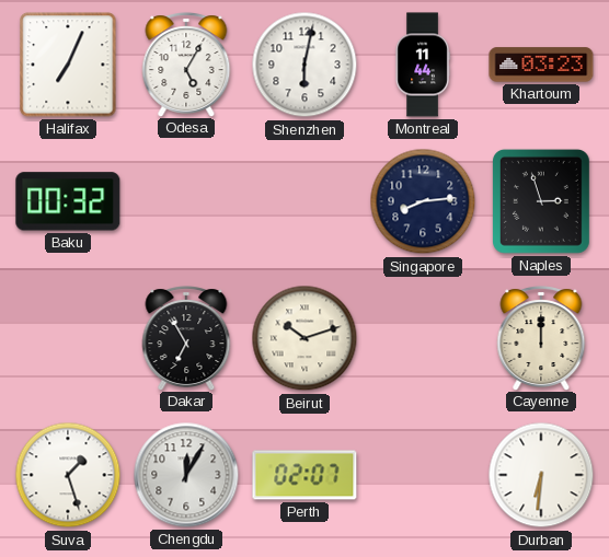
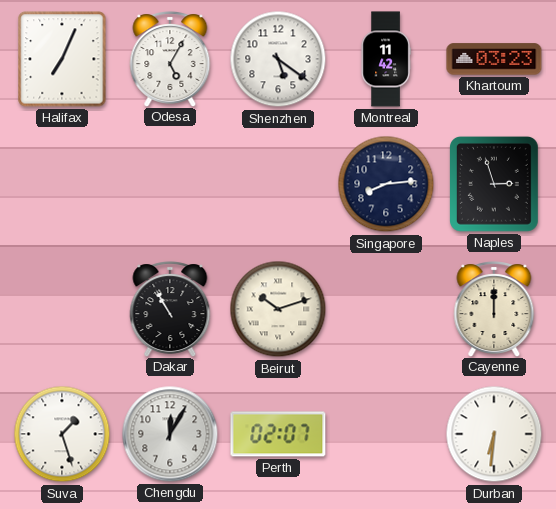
Shenzhen: 6:02 -> 5:21 (278, 59)
Montreal: 11:44 -> 11:42 (386, 59)
Baku: 00:32 -> none (68, 201)
Dakar: 6:55 -> 10:55 (170, 309)
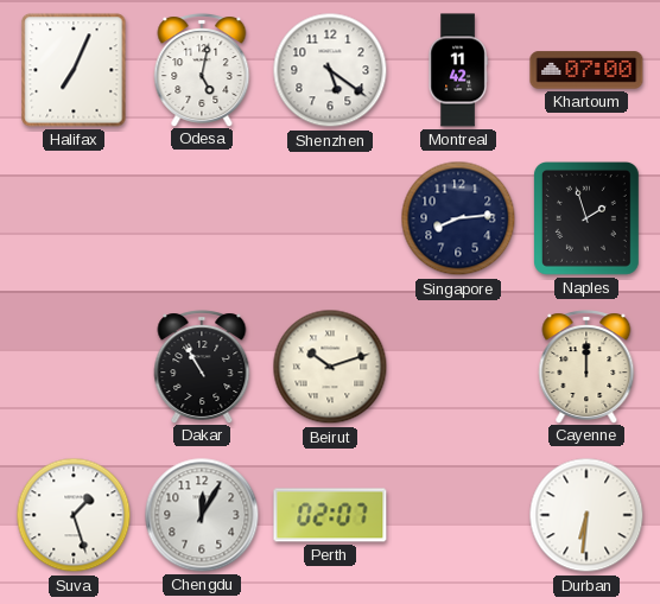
Odesa: 5:05 -> 5:02 (202, 70)
Khartoum: 03:23 -> 07:00 (586, 70)
Naples: 2:57 -> 1:57 (586, 218)
